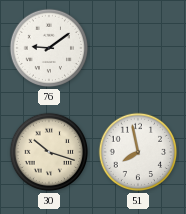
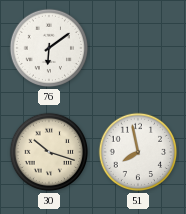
76: 9:09 -> 6:09 (49, 48)
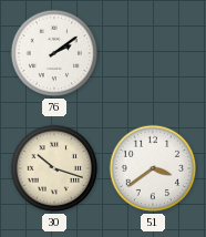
76: 6:09 -> 2:09 (54, 53)
51: 7:58 -> 3:39 (153, 168)
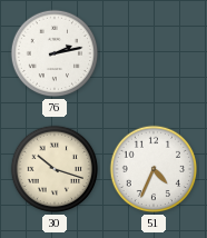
76: 2:09 -> 2:13 (55, 53)
51: 3:39 -> 4:34 (154, 169)
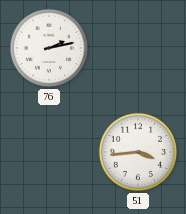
30: 10:18 -> none (55, 169)
51: 4:34 -> 3:44 (138, 152)
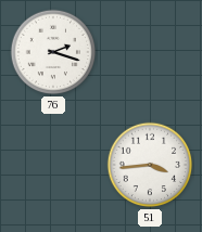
76: 2:13 -> 2:18 (53, 52)
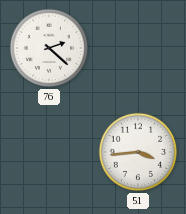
76: 2:18 -> 2:22 (49, 48)
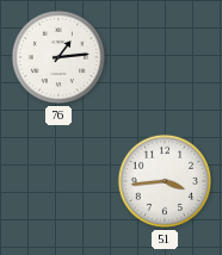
76: 2:22 -> 1:14 (58, 57)
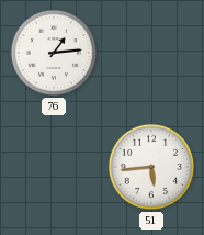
51: 3:44 -> 5:44 (151, 167)
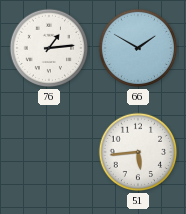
66: none -> 1:50 (138, 48)
